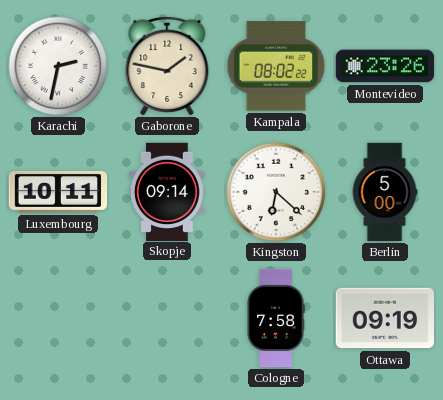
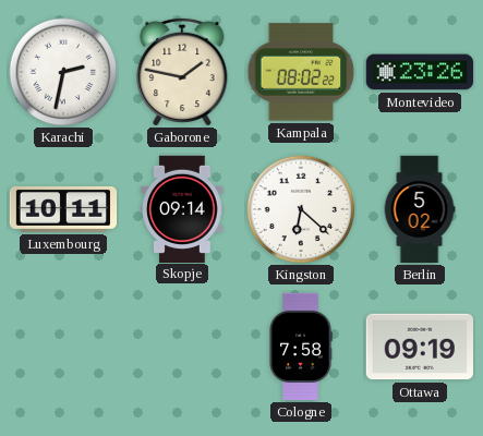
Berlin: 5:00 -> 5:02 (420, 209)
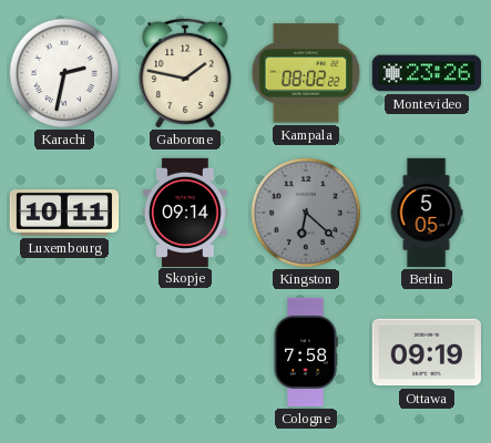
Kingston dial: white -> grey (306, 213)
Berlin: 5:02 -> 5:05 (427, 213)
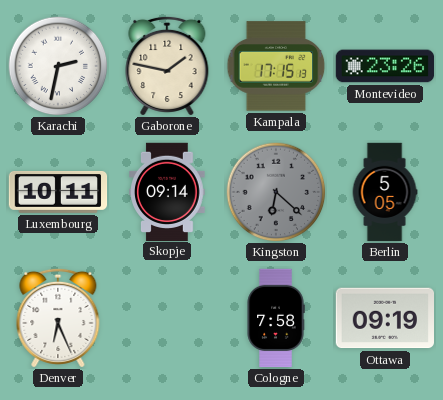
Kampala: 08:02 -> 17:15 (276, 66)
Denver: none -> 6:26 (58, 318)
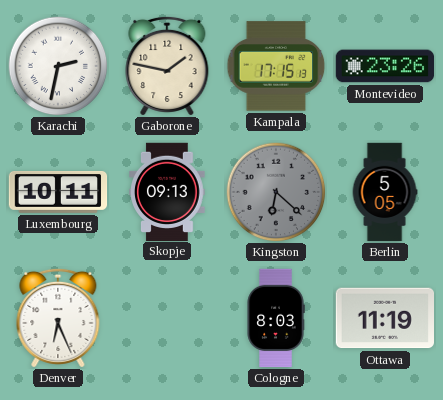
Skopje: 09:14 -> 09:13 (167, 191)
Cologne: 7:58 -> 8:03 (276, 318)
Ottawa: 09:19 -> 11:19 (384, 318)
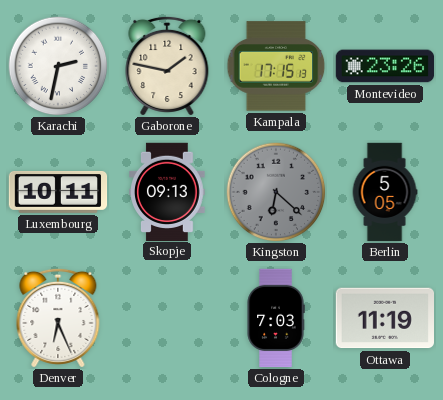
Cologne: 8:03 -> 7:03 (276, 318)
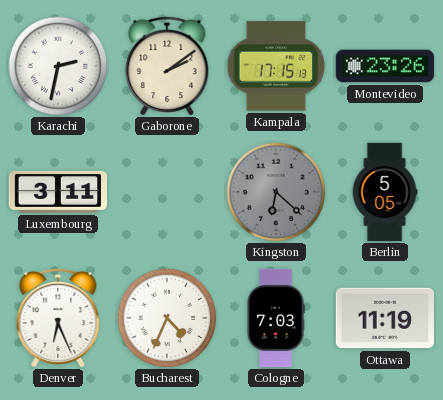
Gaborone: 1:47 -> 2:09 (167, 66)
Luxembourg: 10:11 -> 3:11 (58, 192)
Skopje: 09:13 -> none (167, 191)
Bucharest: none -> 4:34 (167, 318)
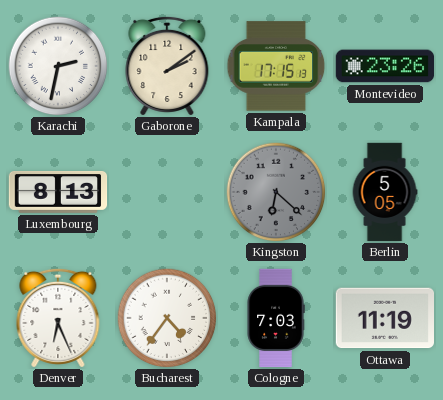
Luxembourg: 3:11 -> 8:13 (58, 192)
Bucharest: 4:34 -> 4:36 (167, 318)
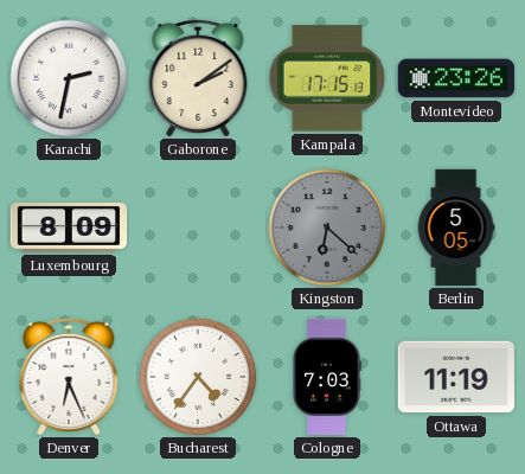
Luxembourg: 8:13 -> 8:09 (69, 228)
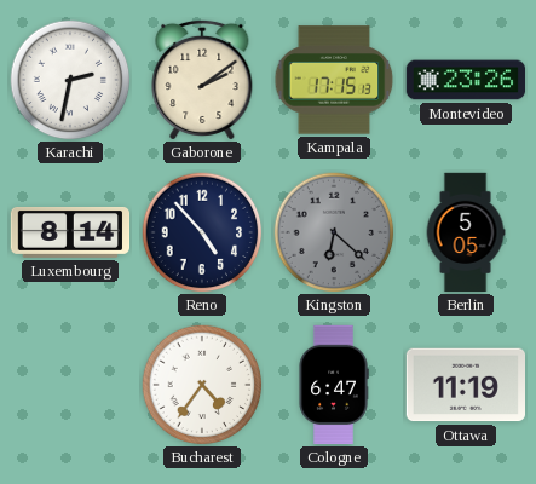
Luxembourg: 8:09 -> 8:14 (70, 232)
Reno: none -> 4:53 (202, 232)
Denver: 6:26 -> none (69, 377)
Cologne: 7:03 -> 6:47 (334, 385)
